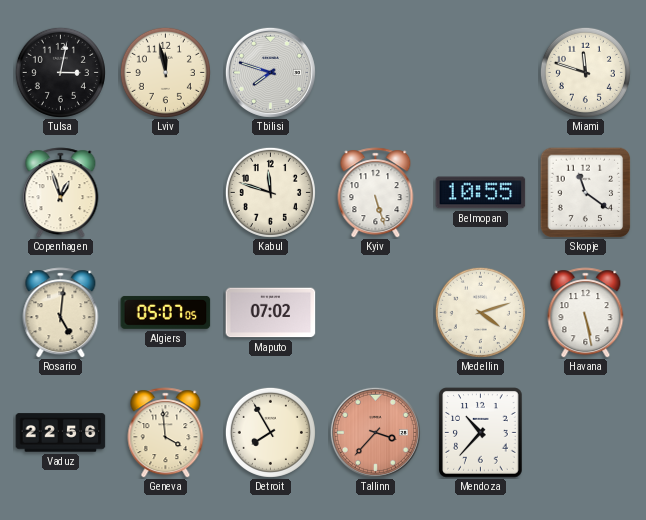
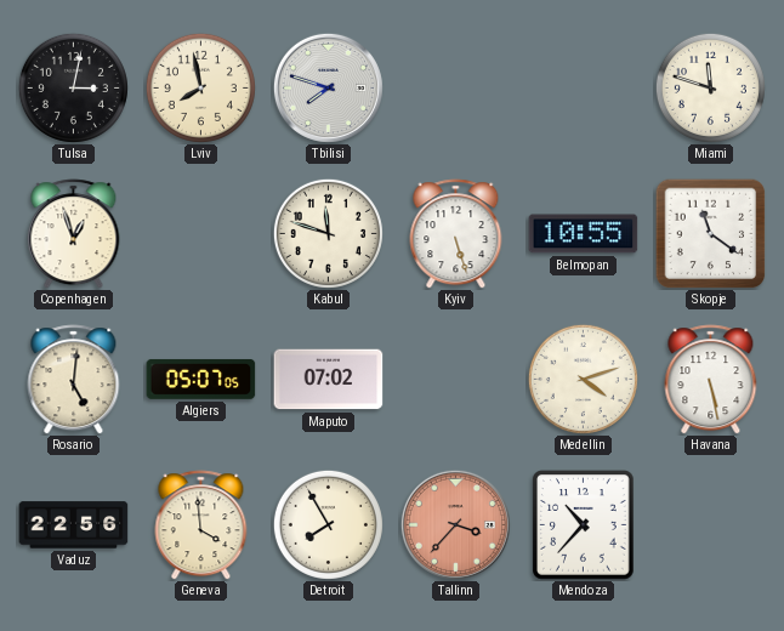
Lviv: 11:58 -> 7:58 (200, 87)
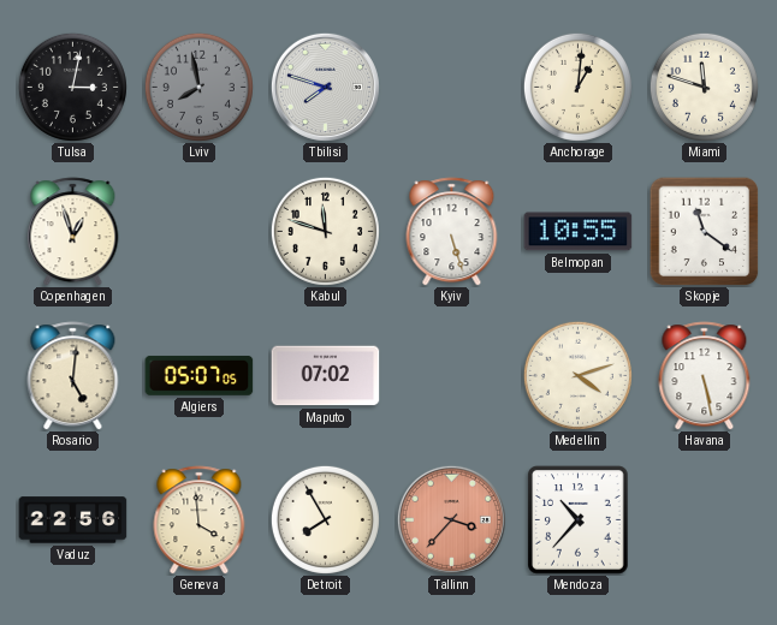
Lviv dial: cream -> grey (198, 87)
Anchorage: none -> 1:01 (577, 87)
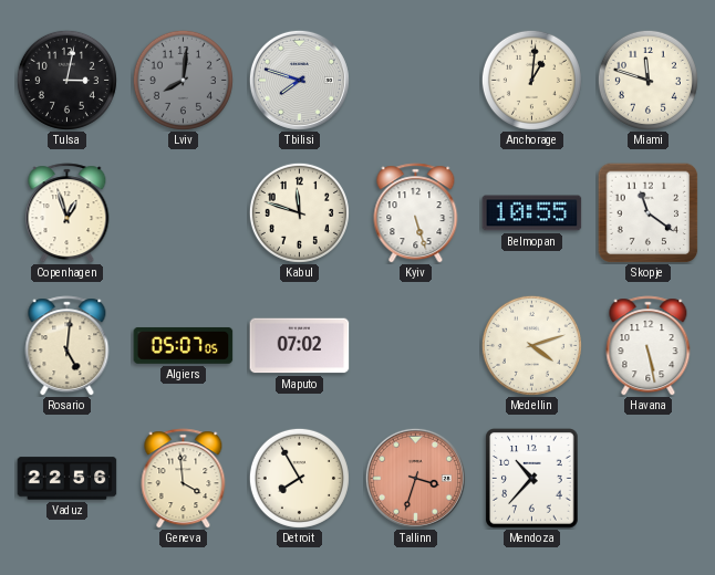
Lviv: 7:58 -> 8:01 (183, 80)
Tallinn: 3:37 -> 3:33 (415, 478)
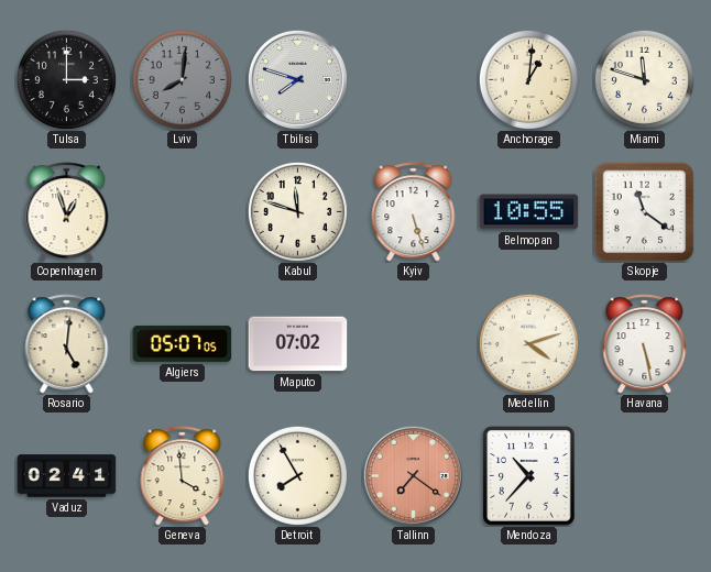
Tulsa: 3:02 -> 3:00 (66, 79)
Vaduz: 22:56 -> 02:41 (67, 476)
Tallinn: 3:33 -> 7:21 (413, 475)
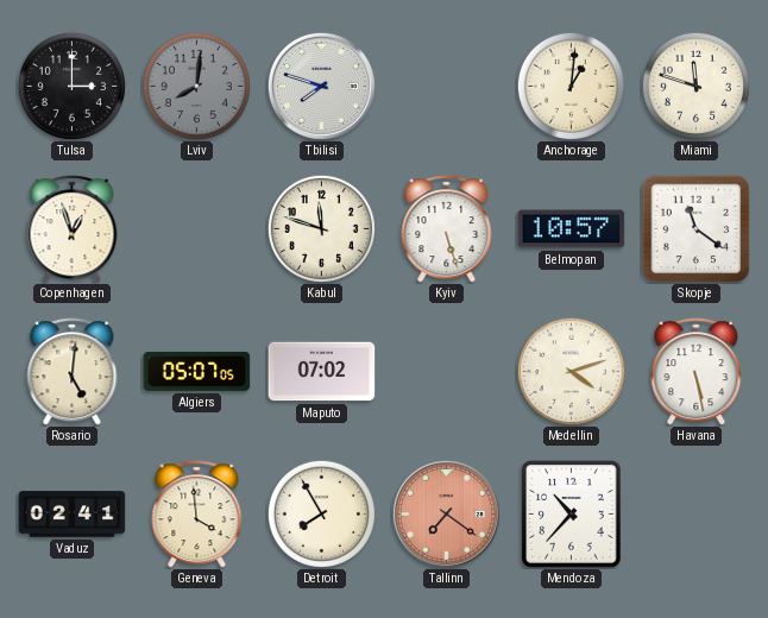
Belmopan: 10:55 -> 10:57 (572, 229)
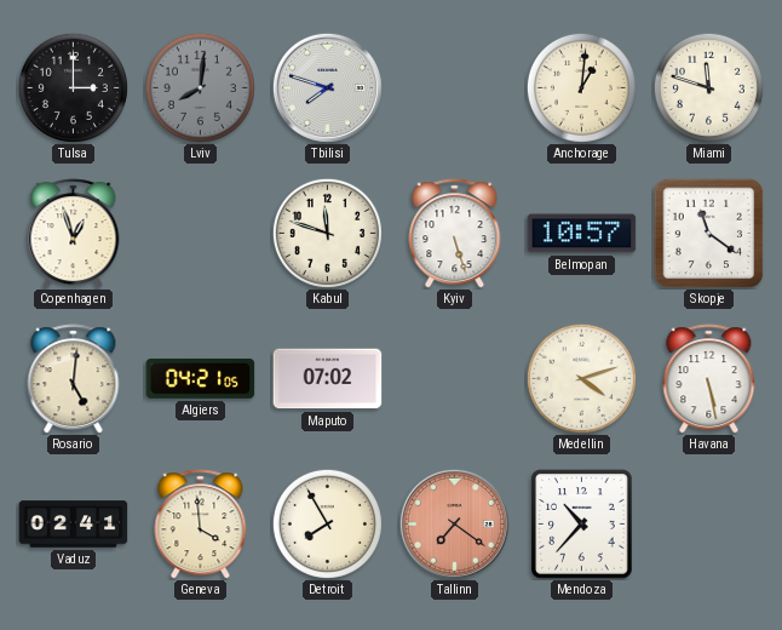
Algiers: 05:07 -> 04:21 (201, 378)
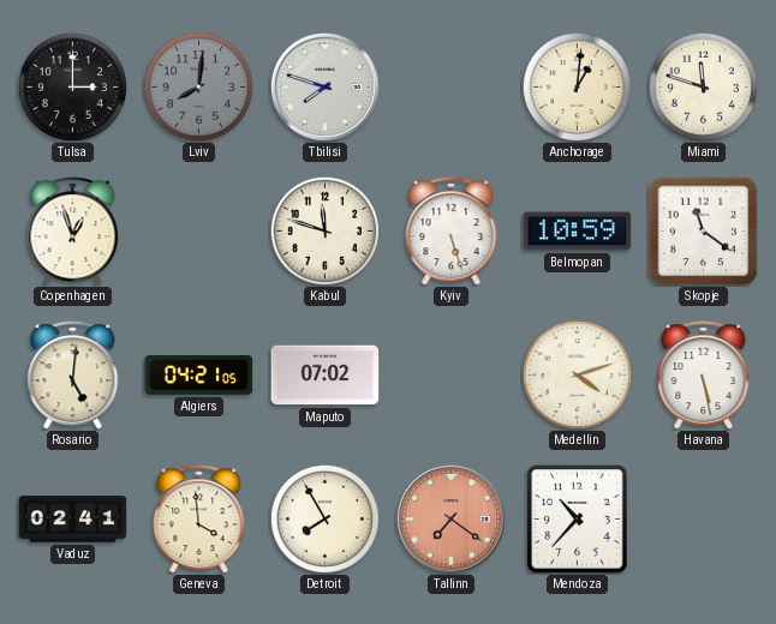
Belmopan: 10:57 -> 10:59 (578, 232)
